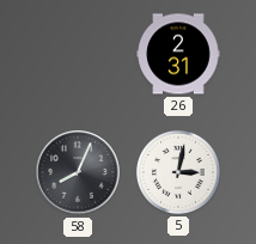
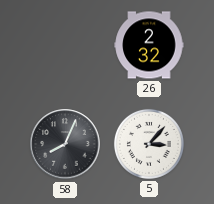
26: 2:31 -> 2:32 (149, 45)
5: 3:02 -> 3:07 (149, 144)
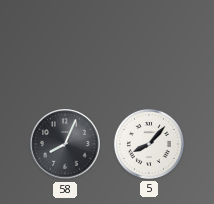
26: 2:32 -> none (149, 45)
5: 3:07 -> 8:07 (149, 144)
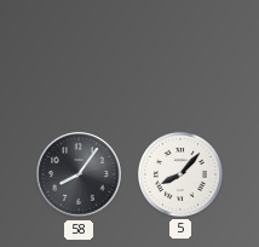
58: 8:04 -> 8:06 (79, 174)
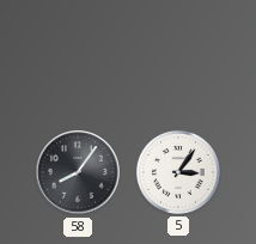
5: 8:07 -> 3:06 (178, 172)
